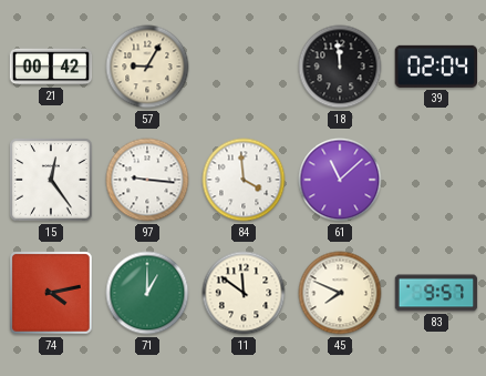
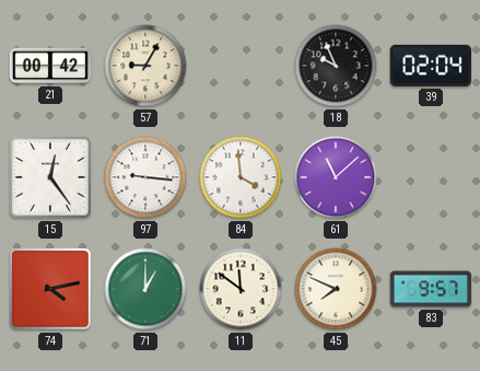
18: 11:59 -> 9:56 (336, 66)
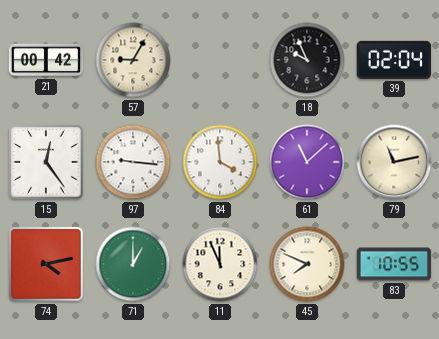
79: none -> 11:13 (394, 162)
11: 11:51 -> 11:56 (220, 264)
83: 9:57 -> 10:55 (394, 264)
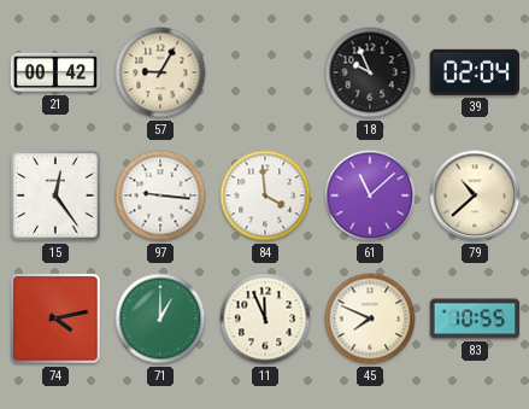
79: 11:13 -> 10:38 (475, 195)
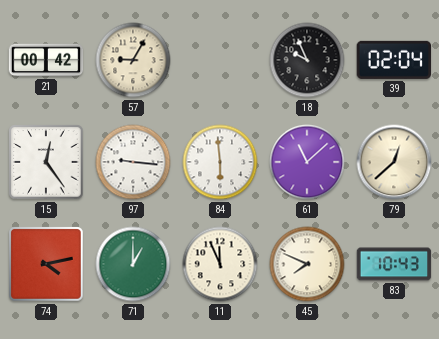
84: 3:59 -> 5:59 (220, 162)
79: 10:38 -> 12:38 (394, 162)
83: 10:55 -> 10:43 (394, 264)
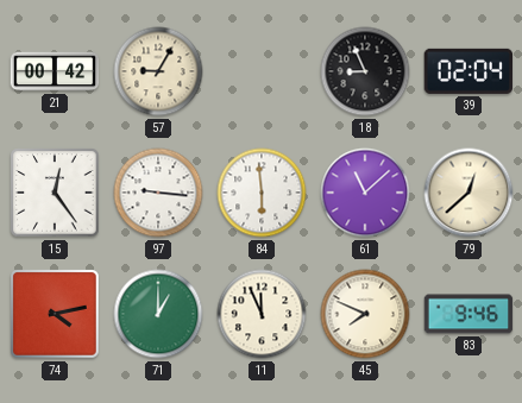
18: 9:56 -> 8:56 (365, 71)
83: 10:43 -> 9:46 (468, 314)
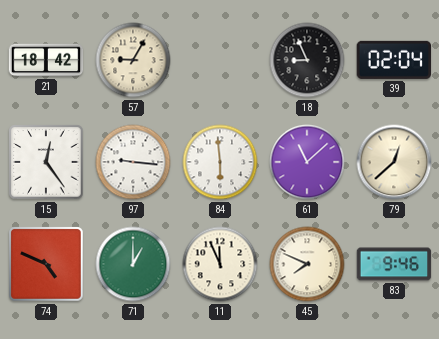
21: 00:42 -> 18:42 (46, 60)
74: 4:13 -> 4:49 (46, 264)
